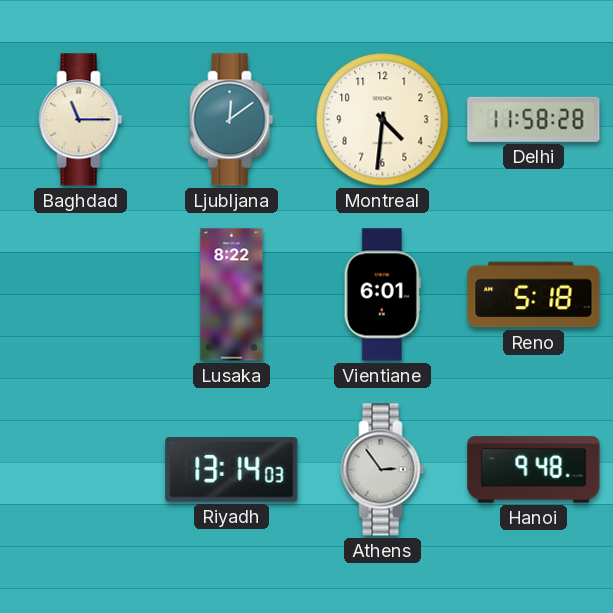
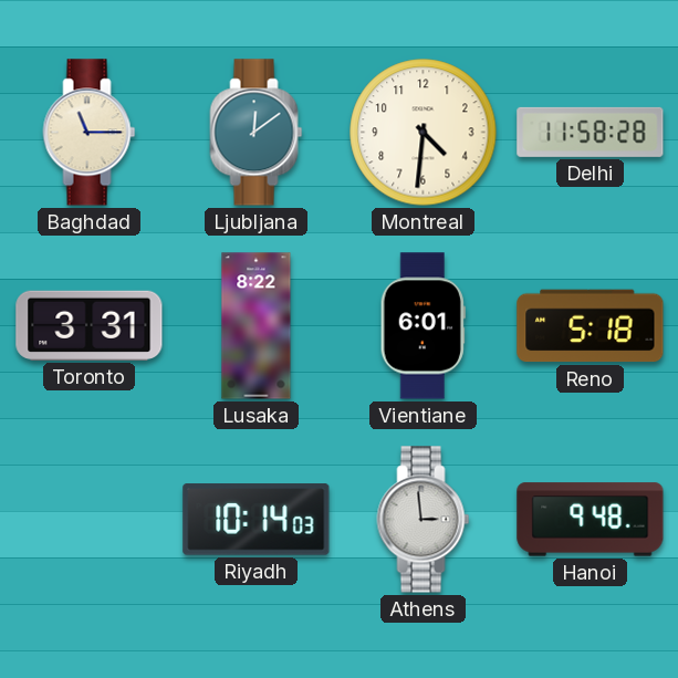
Toronto: none -> 3:31 (90, 325)
Riyadh: 13:14 -> 10:14 (257, 520)
Athens: 2:54 -> 2:59 (424, 520)
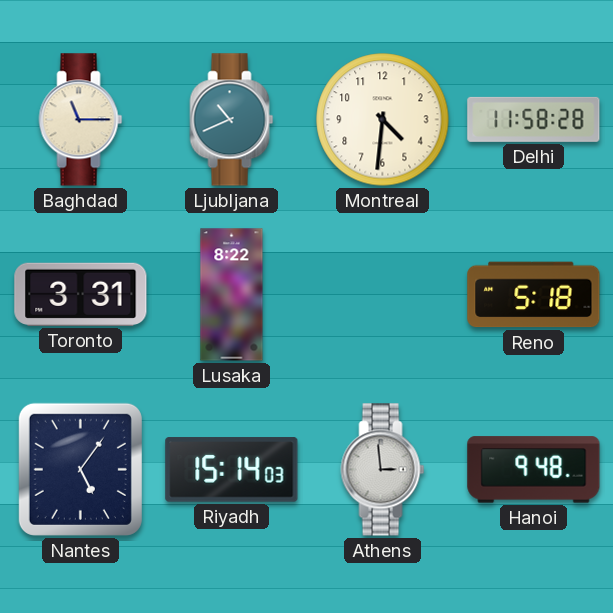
Ljubljana: 12:09 -> 10:41 (232, 120)
Vientiane: 6:01 -> none (423, 326)
Nantes: none -> 5:06 (80, 469)
Riyadh: 10:14 -> 15:14 (232, 470)
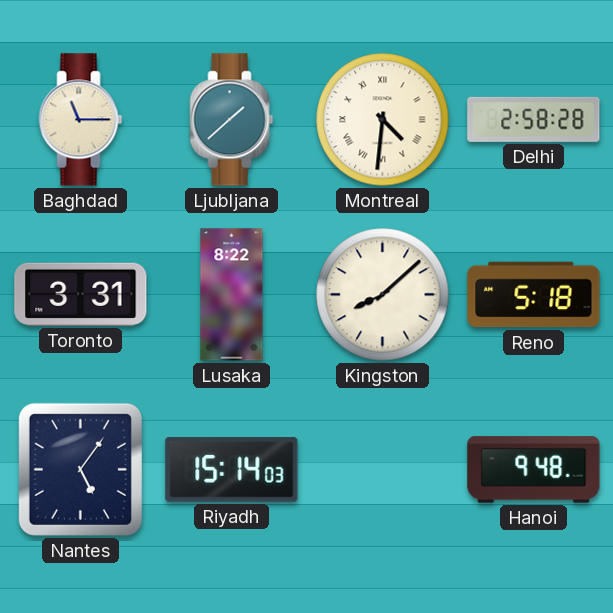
Ljubljana: 10:41 -> 1:38 (232, 120)
Montreal numerals: Arabic -> Roman (383, 120)
Delhi: 11:58 -> 2:58 (534, 119)
Kingston: none -> 8:08 (383, 295)
Athens: 2:59 -> none (383, 470)
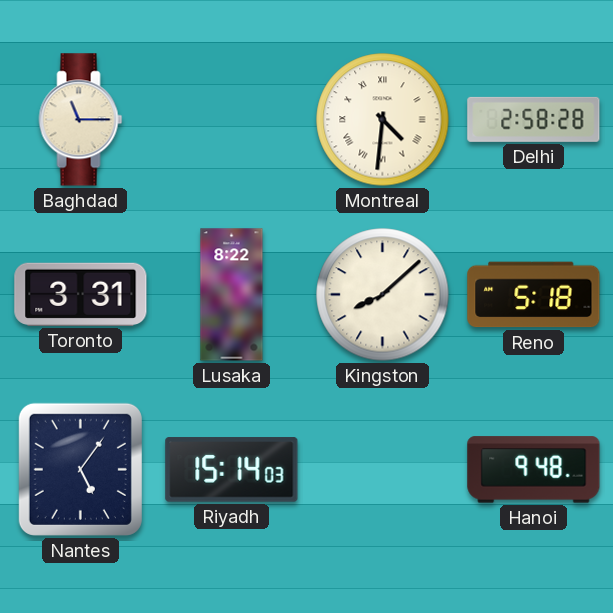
Ljubljana: 1:38 -> none (232, 120)
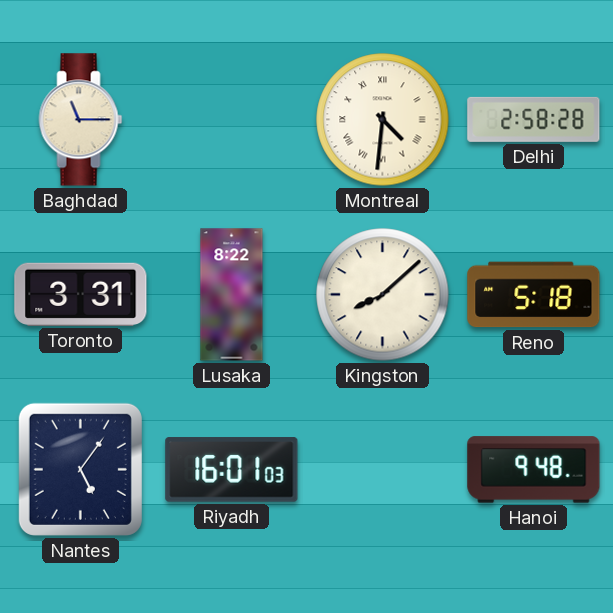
Riyadh: 15:14 -> 16:01 (232, 470)
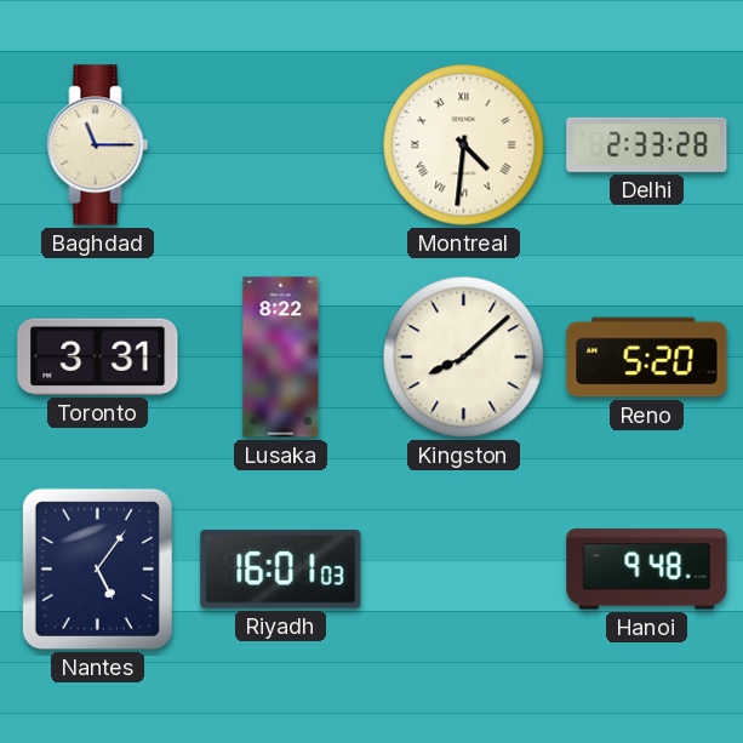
Delhi: 2:58 -> 2:33 (647, 144)
Reno: 5:18 -> 5:20 (647, 358)
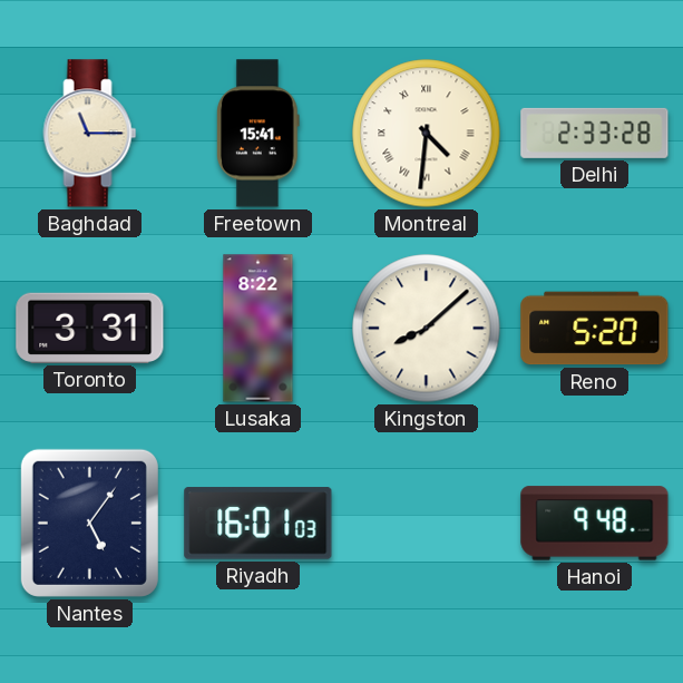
Freetown: none -> 15:41 (257, 134)
